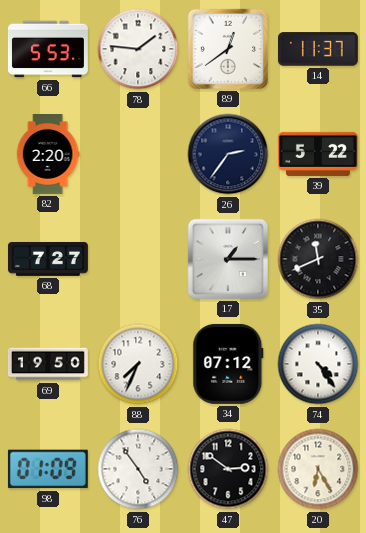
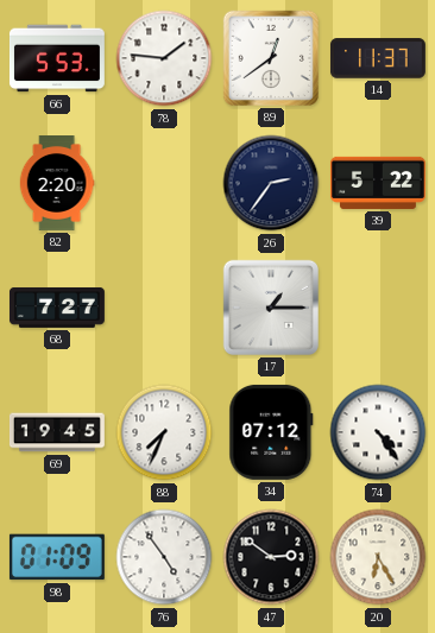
35: 11:41 -> none (318, 259)
69: 19:50 -> 19:45 (57, 432)
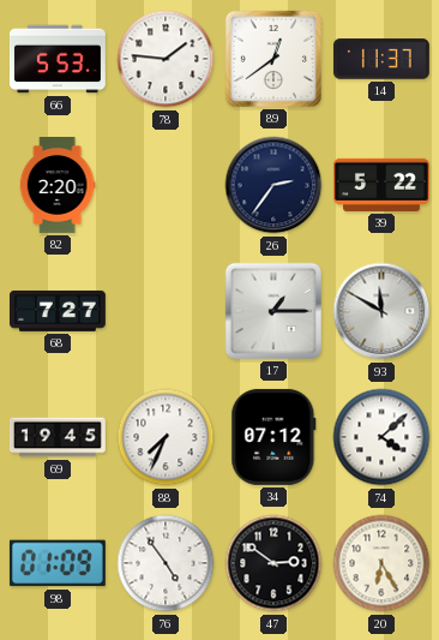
93: none -> 11:50 (381, 311)
74: 4:24 -> 4:08 (381, 437)
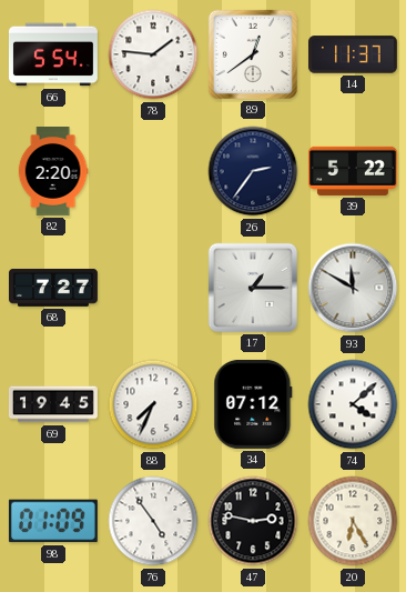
66: 5:53 -> 5:54 (53, 54)
47: 2:51 -> 2:47 (253, 521)
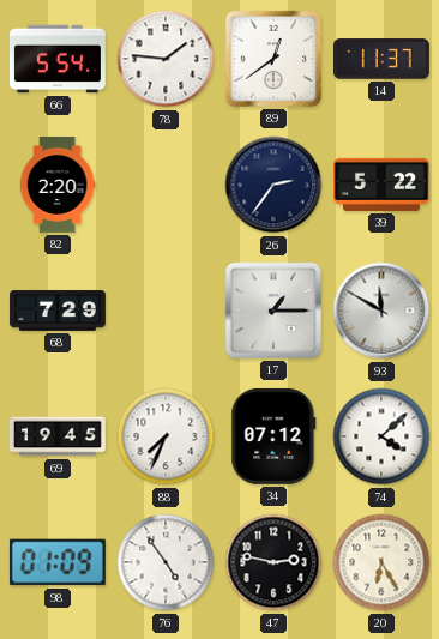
68: 7:27 -> 7:29 (58, 311)
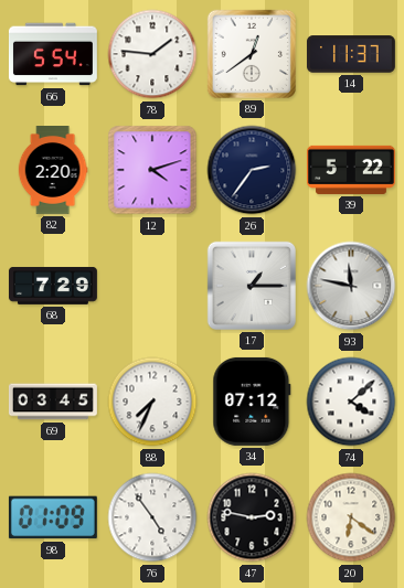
12: none -> 4:12 (152, 170)
93: 11:50 -> 11:47 (351, 286)
69: 19:45 -> 03:45 (53, 402)
20: 6:25 -> 6:21 (351, 517)
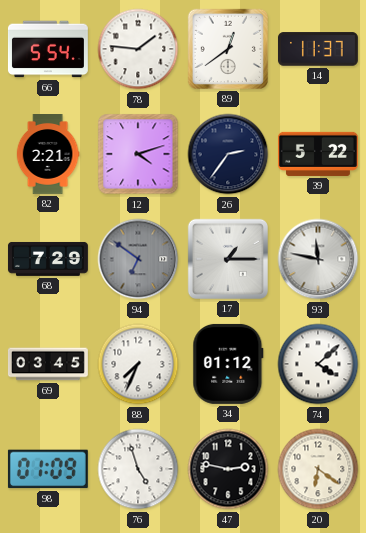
82: 2:20 -> 2:21 (48, 155)
94: none -> 6:51 (138, 259)
34: 07:12 -> 01:12 (228, 364)
76: 4:54 -> 4:57 (138, 469)
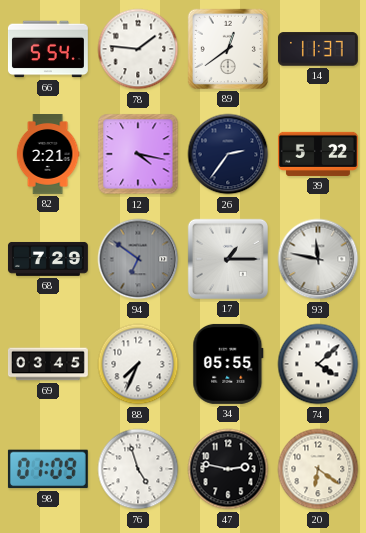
12: 4:12 -> 4:17 (138, 154)
34: 01:12 -> 05:55 (228, 364)
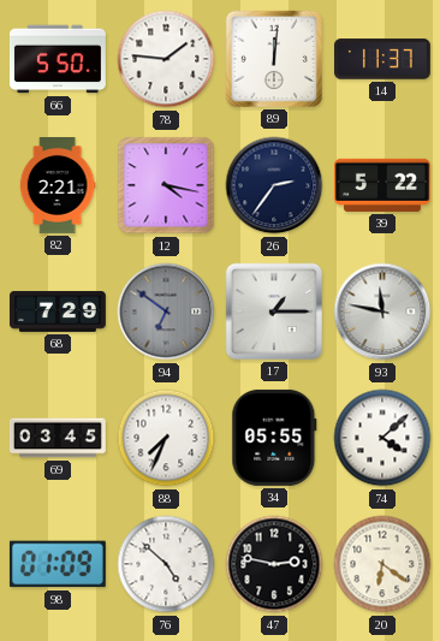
66: 5:54 -> 5:50 (58, 59)
89: 12:39 -> 12:01 (274, 59)
76: 4:57 -> 4:52 (166, 564)
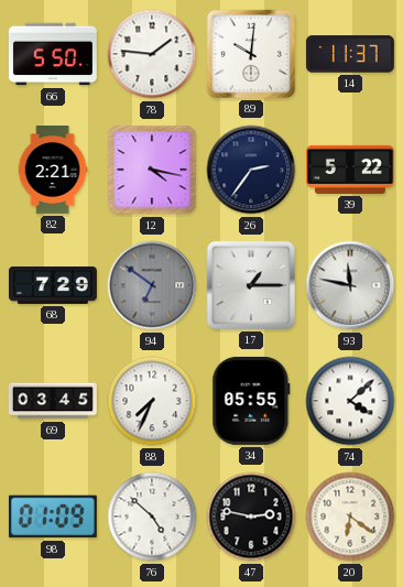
89: 12:01 -> 10:01 (251, 54)
